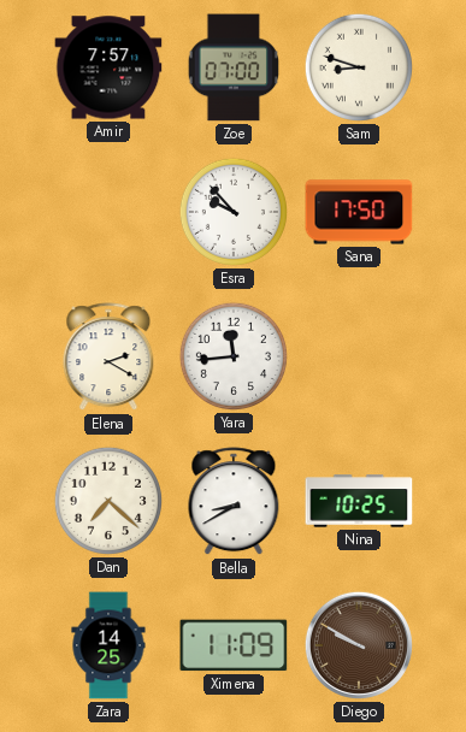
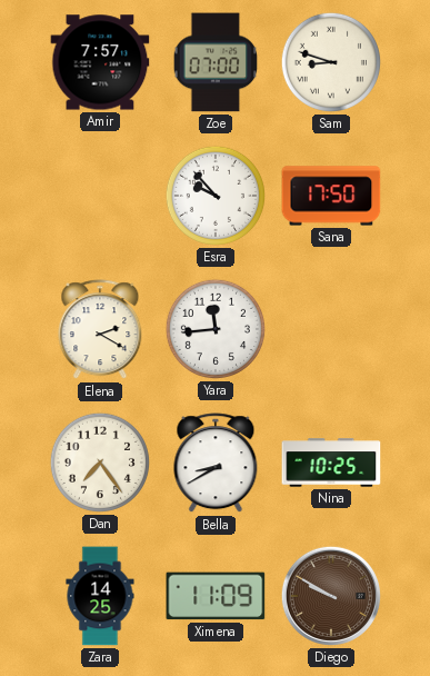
Dan: 7:22 -> 7:24 (100, 463)
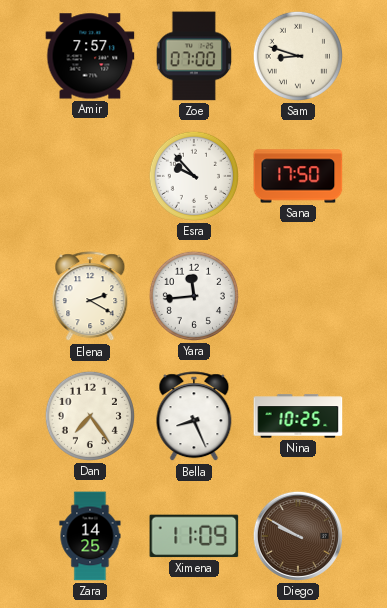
Bella: 8:40 -> 8:26 (194, 417)
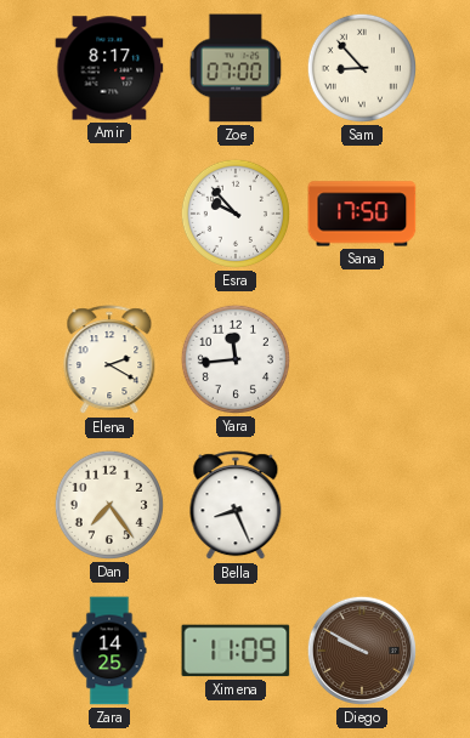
Amir: 7:57 -> 8:17 (109, 68)
Sam: 8:48 -> 8:53 (362, 68)
Nina: 10:25 -> none (298, 416)
